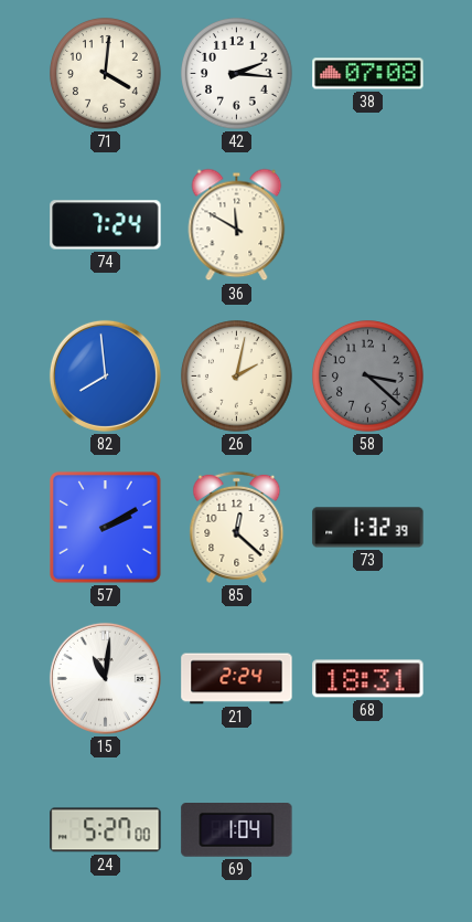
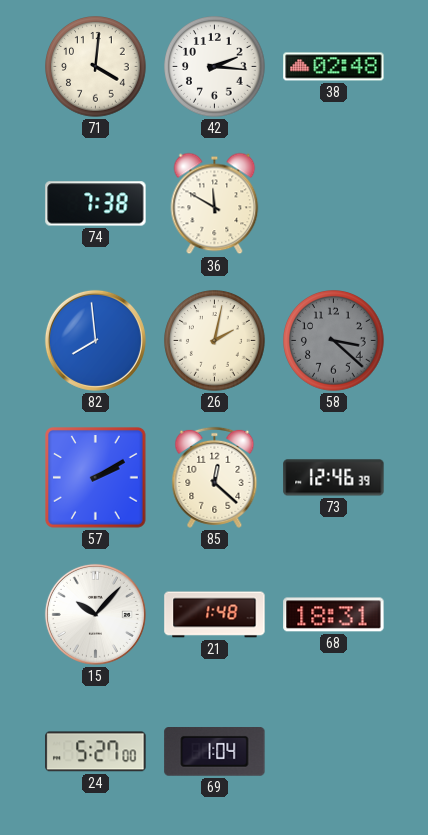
38: 07:08 -> 02:48 (334, 67)
74: 7:24 -> 7:38 (96, 204)
73: 1:32 -> 12:46 (334, 478)
15: 11:01 -> 10:07 (95, 614)
21: 2:24 -> 1:48 (215, 615)
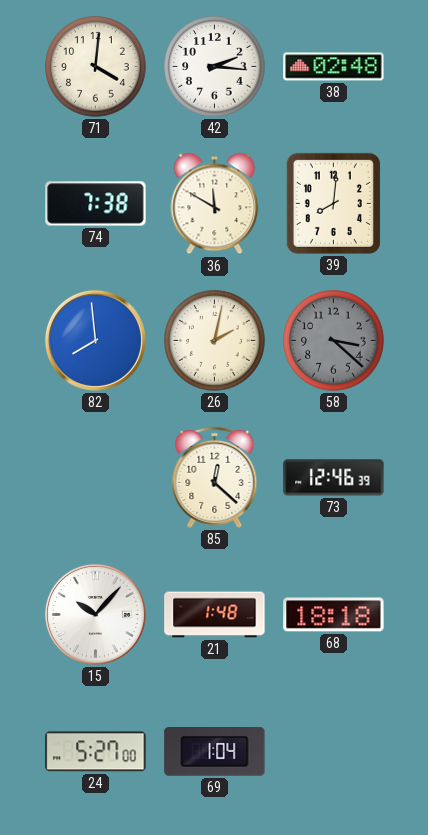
39: none -> 8:01 (333, 203)
57: 2:10 -> none (96, 478)
68: 18:31 -> 18:18 (334, 615)
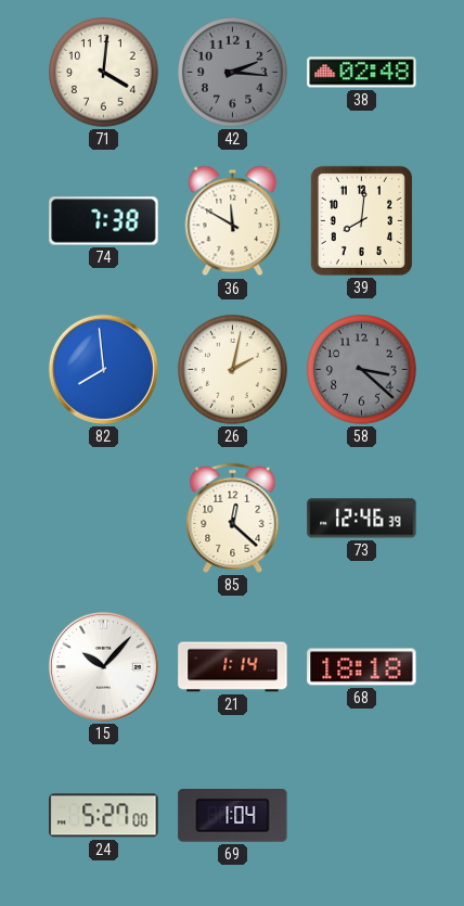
42 dial: white -> grey (233, 73)
21: 1:48 -> 1:14 (233, 667)
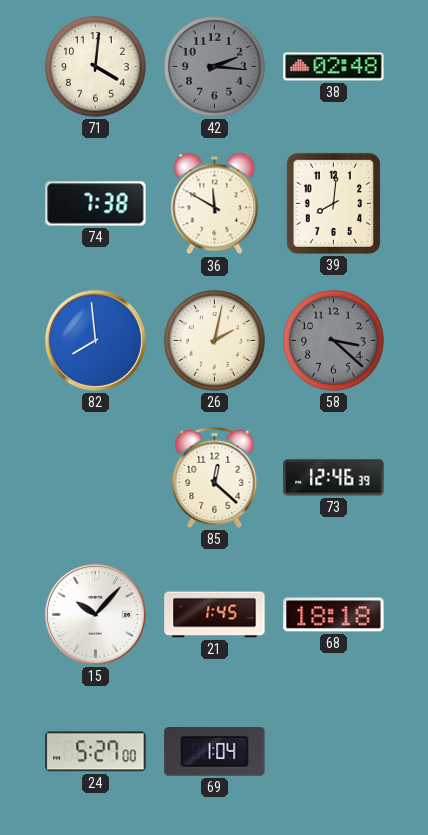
21: 1:14 -> 1:45 (215, 615)
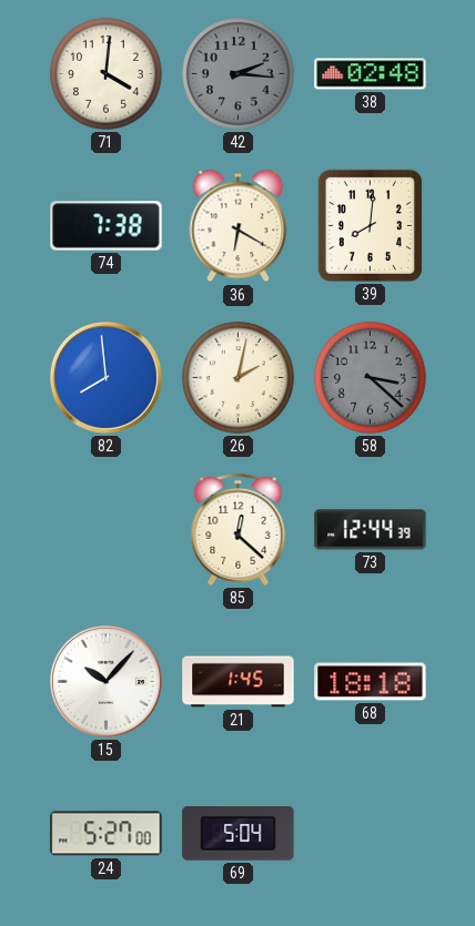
36: 11:50 -> 6:20 (239, 226)
73: 12:46 -> 12:44 (371, 530)
69: 1:04 -> 5:04 (239, 834)
